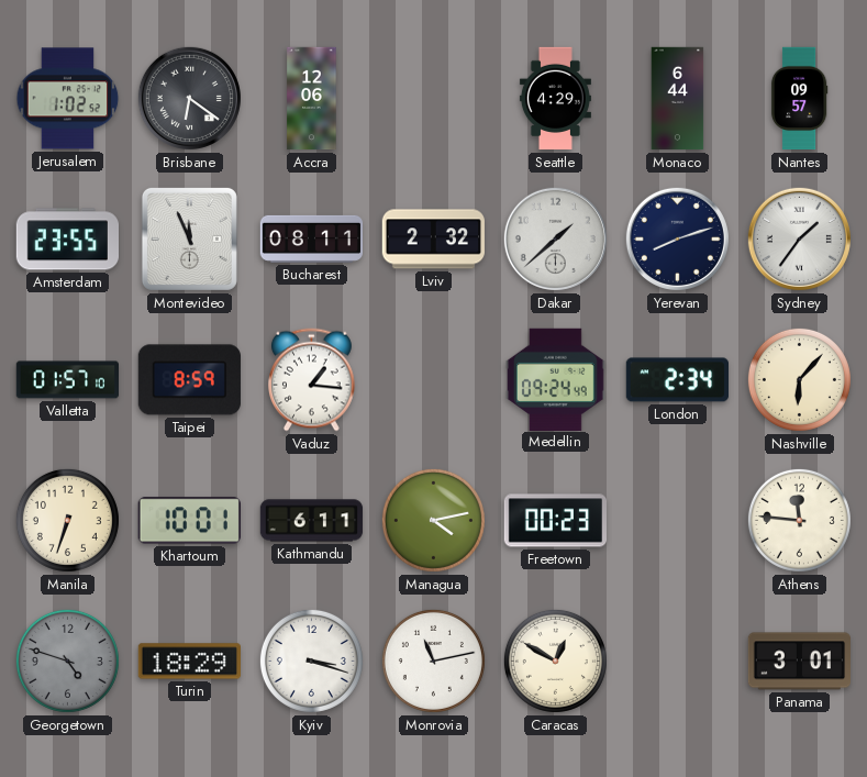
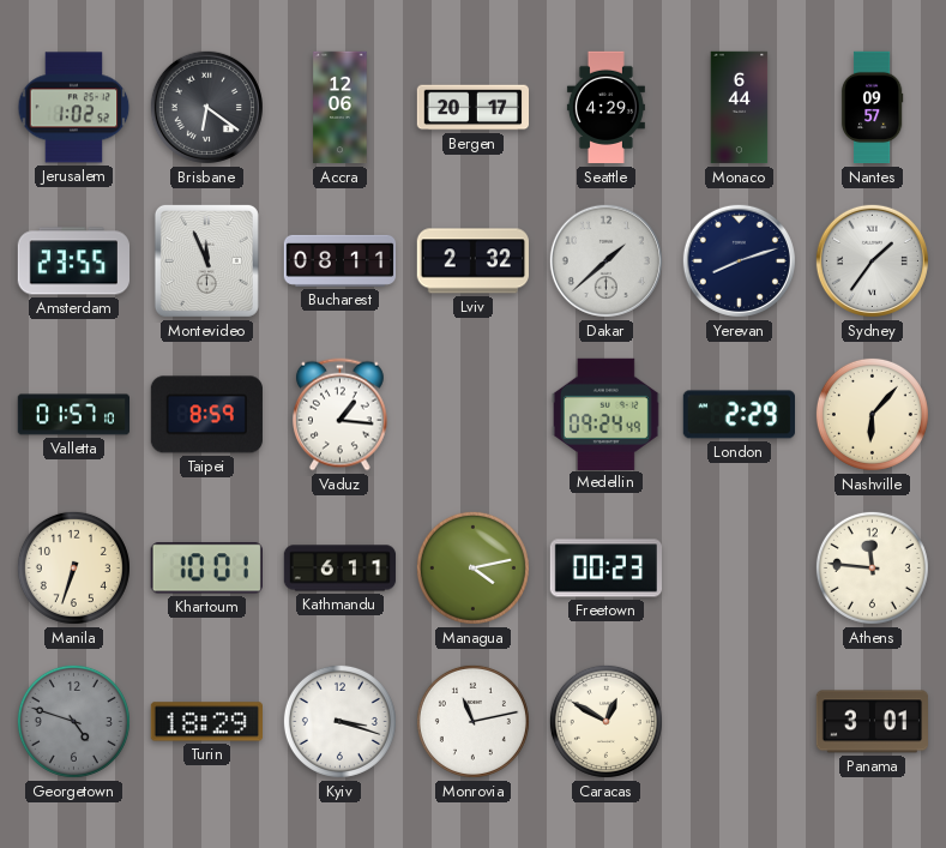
Bergen: none -> 20:17 (474, 108)
London: 2:34 -> 2:29 (739, 415)
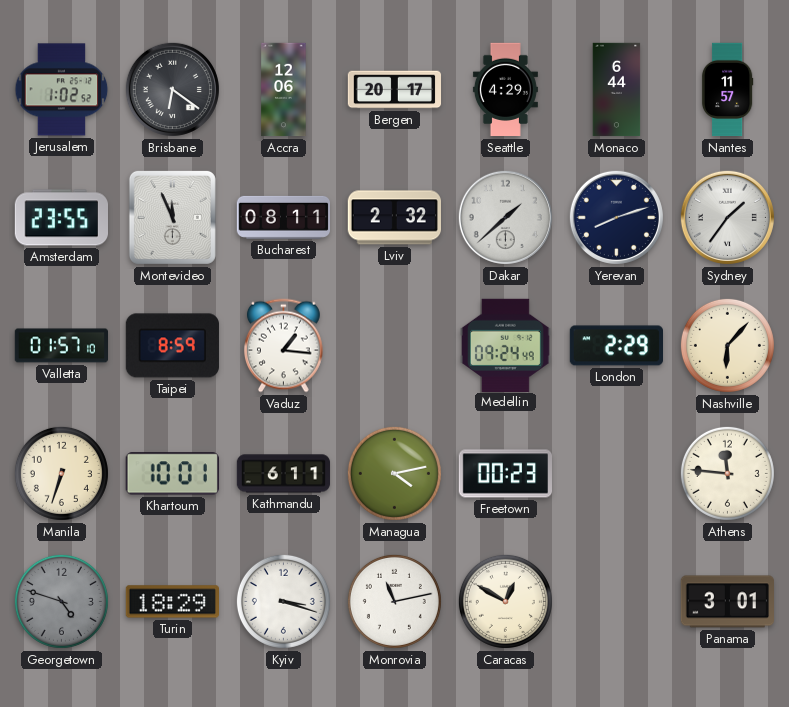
Nantes: 09:57 -> 11:57 (727, 90)
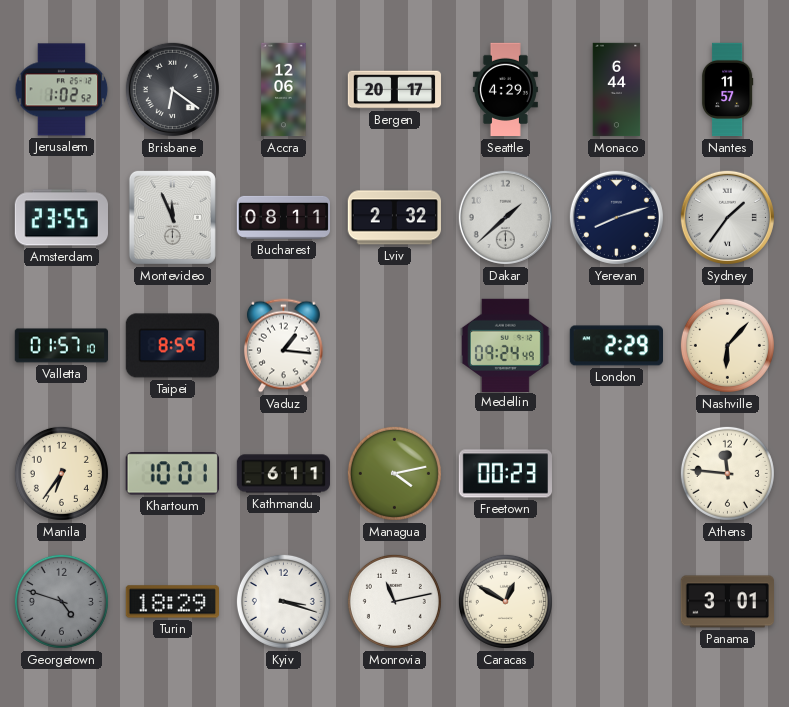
Manila: 6:33 -> 6:36 (61, 473)
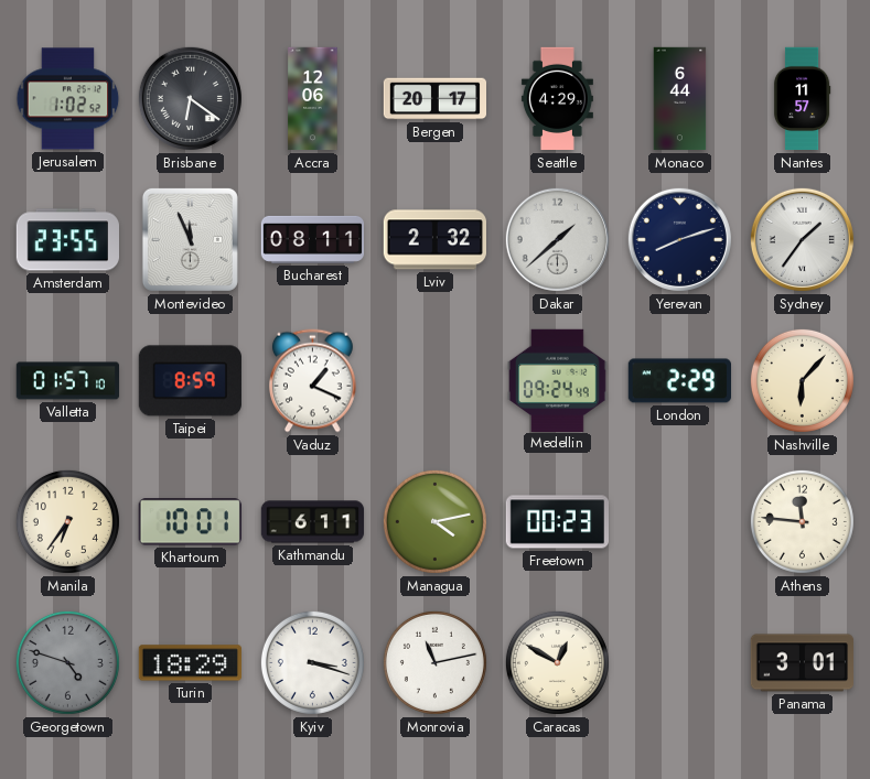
Vaduz: 1:16 -> 1:19 (312, 381)
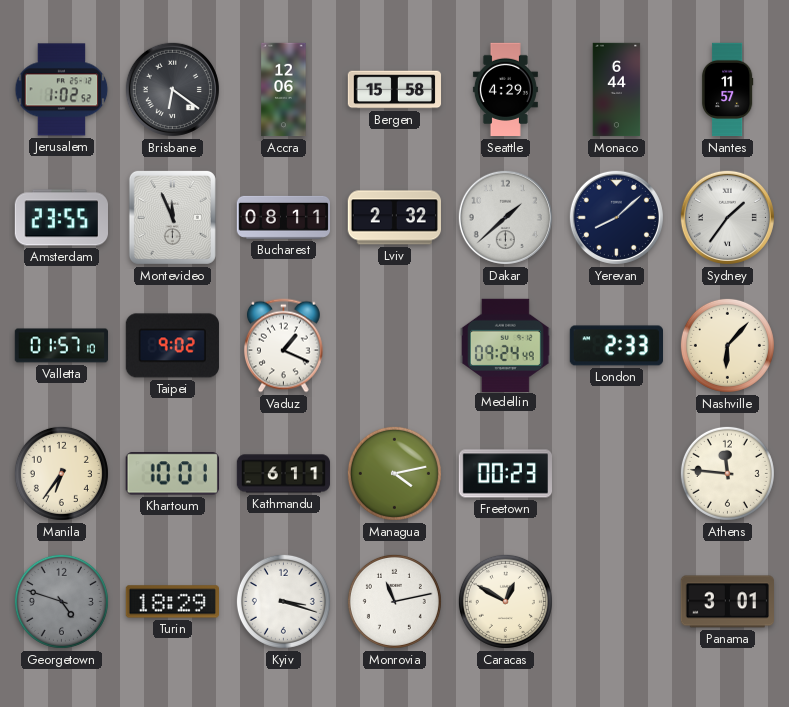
Bergen: 20:17 -> 15:58 (395, 90)
Yerevan: 8:12 -> 8:08 (616, 217)
Taipei: 8:59 -> 9:02 (172, 346)
London: 2:29 -> 2:33 (616, 346)
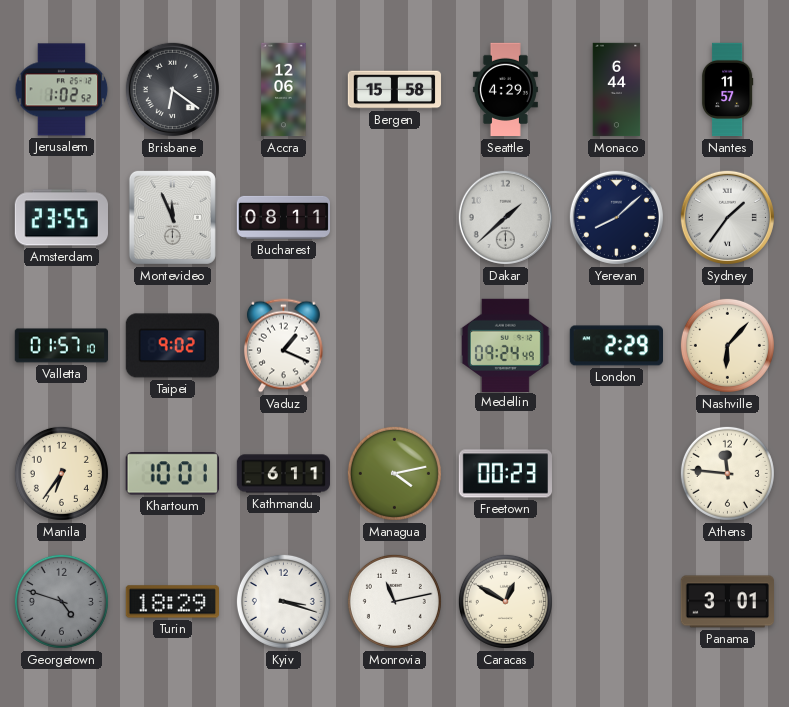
Lviv: 2:32 -> none (394, 218)
London: 2:33 -> 2:29 (616, 346)
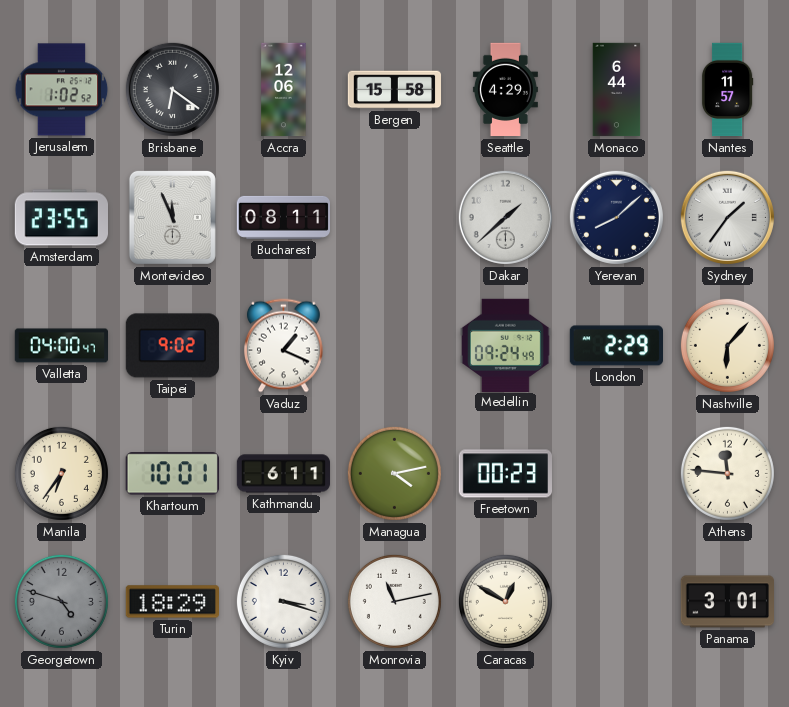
Valletta: 01:57 -> 04:00 (61, 346)
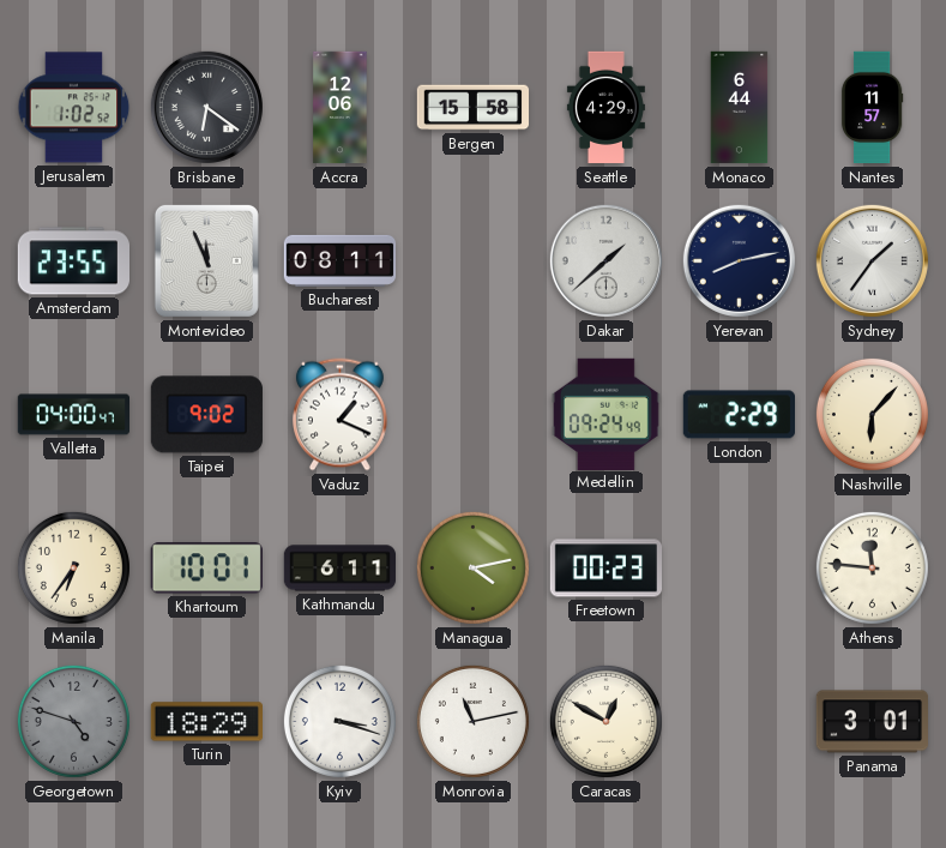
Yerevan: 8:08 -> 8:13 (739, 260)
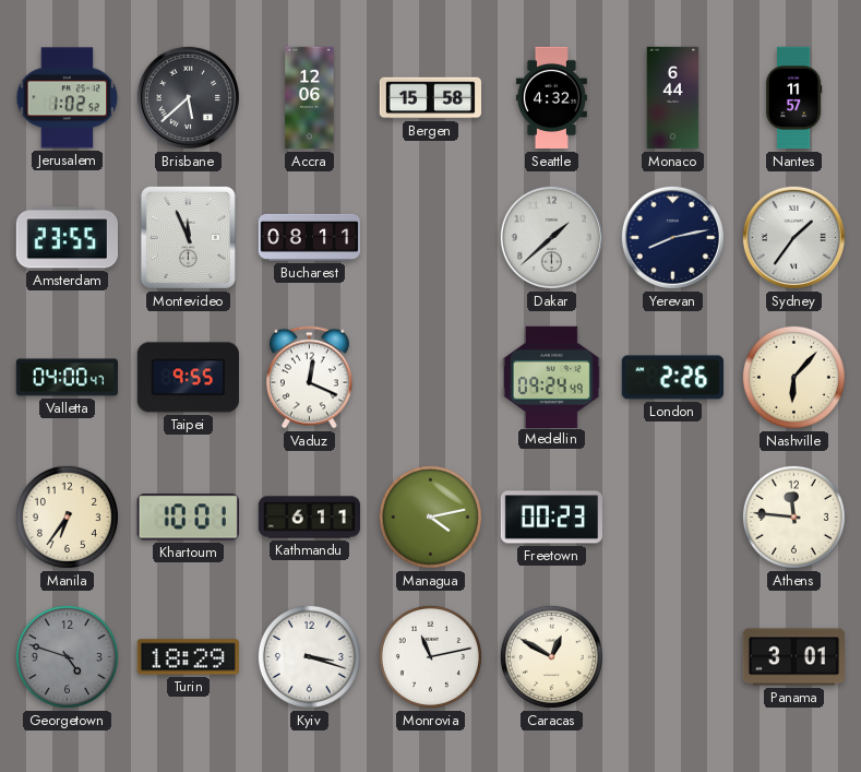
Brisbane: 6:21 -> 5:38 (188, 97)
Seattle: 4:29 -> 4:32 (551, 98)
Taipei: 9:02 -> 9:55 (188, 378)
Vaduz: 1:19 -> 12:19 (309, 378)
London: 2:29 -> 2:26 (672, 378)
